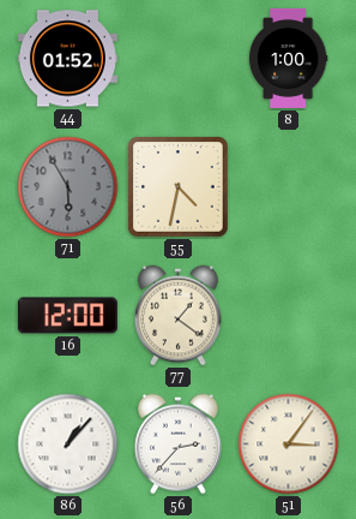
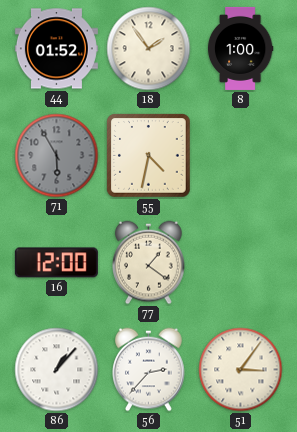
18: none -> 1:54 (149, 49)
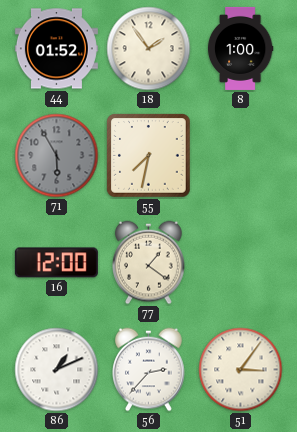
55: 4:32 -> 7:32 (149, 156)
86: 1:07 -> 1:11 (57, 370)
